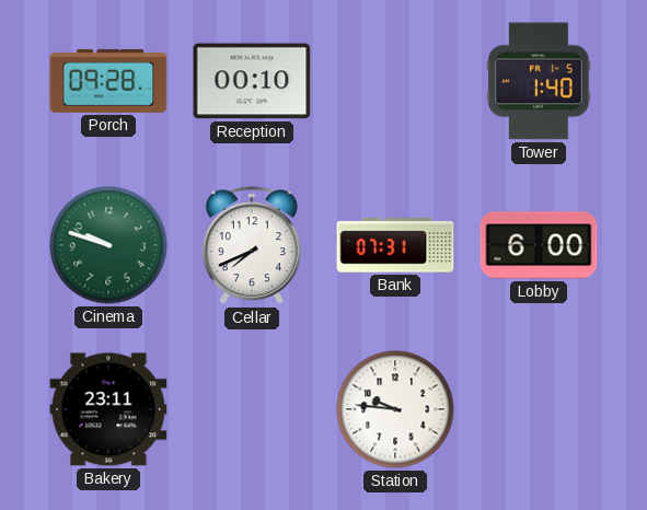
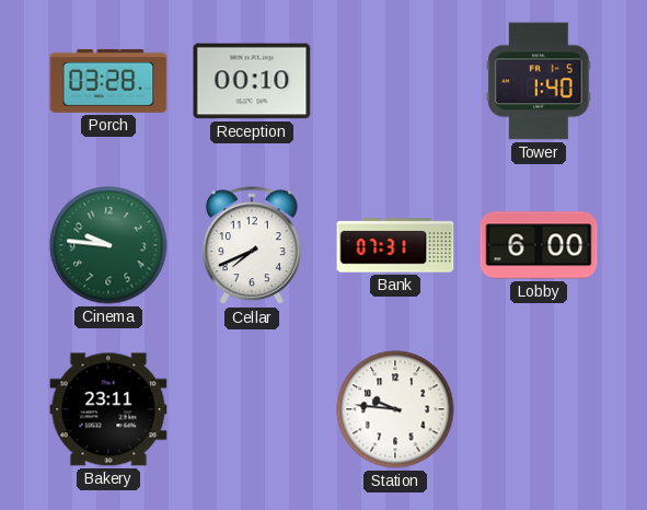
Porch: 09:28 -> 03:28 (108, 81)
Cinema: 9:48 -> 9:46 (108, 245)
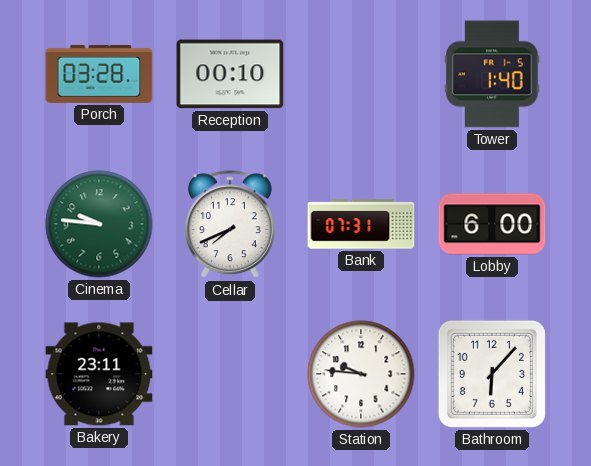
Bathroom: none -> 6:07 (492, 374)
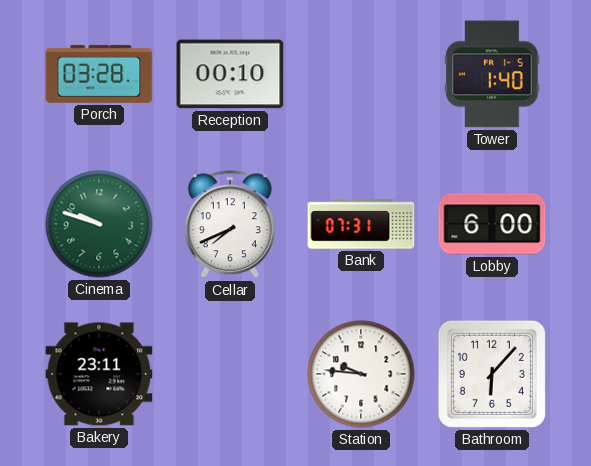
Cinema: 9:46 -> 9:48 (99, 224)
